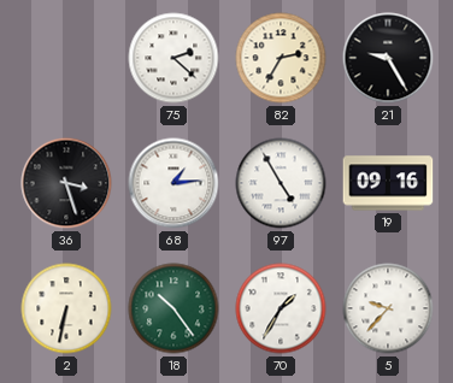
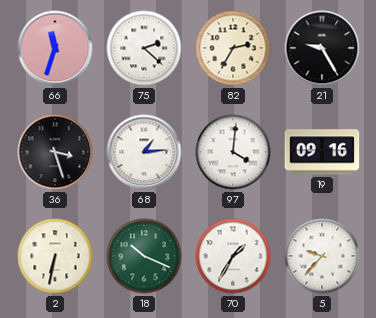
66: none -> 11:33 (55, 48)
97: 4:55 -> 4:01 (233, 152)
18: 10:24 -> 10:19 (144, 256)
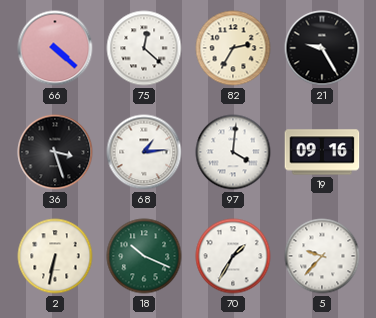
66: 11:33 -> 4:22 (55, 48)
75: 2:22 -> 12:22 (144, 48)
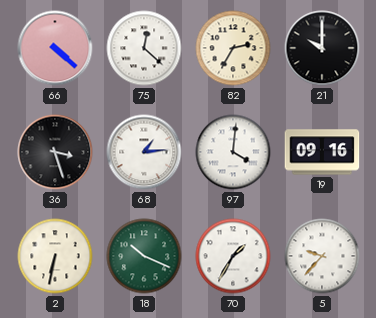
21: 9:25 -> 10:00 (322, 48)
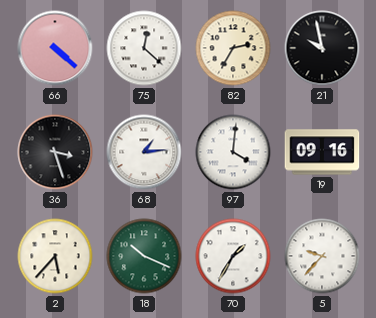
21: 10:00 -> 9:58 (322, 48)
2: 6:32 -> 5:37 (55, 256)
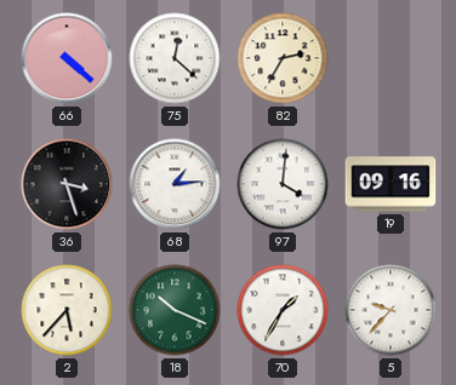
21: 9:58 -> none (322, 48)
